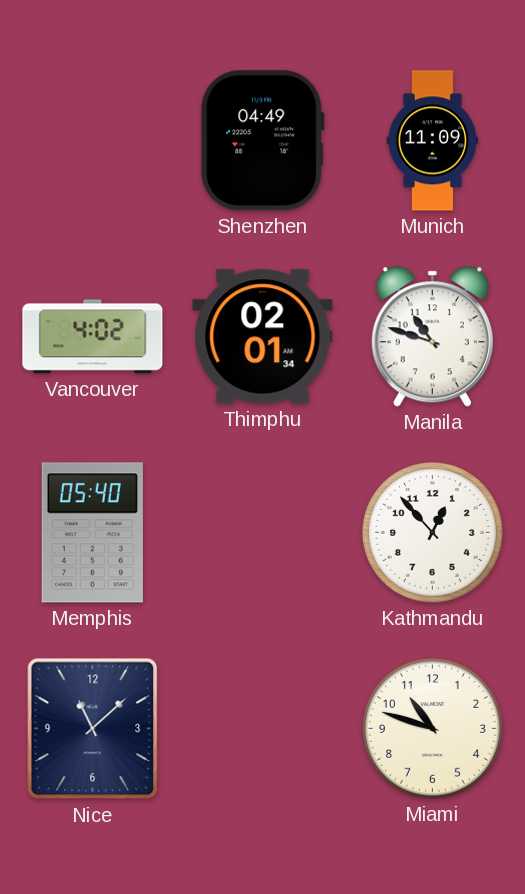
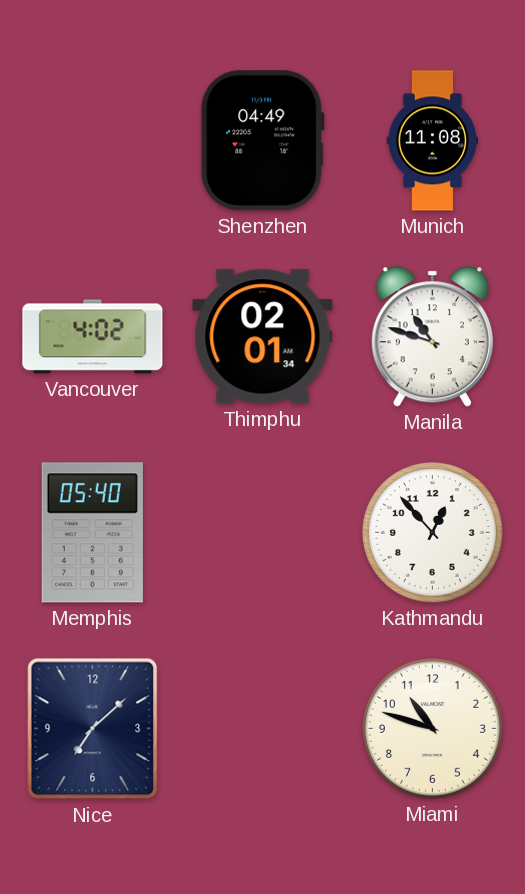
Munich: 11:09 -> 11:08 (433, 141)
Nice: 11:08 -> 7:08 (93, 729)
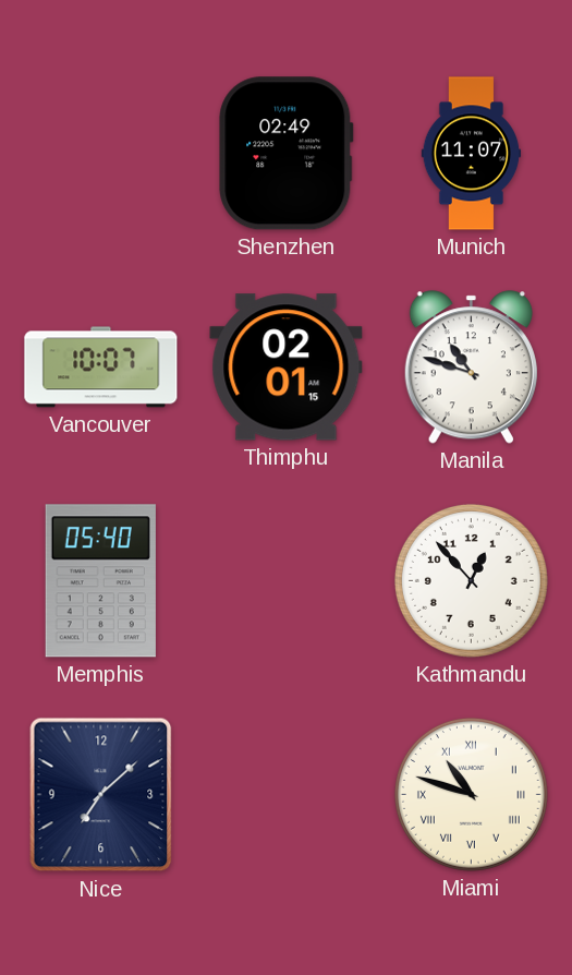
Shenzhen: 04:49 -> 02:49 (287, 154)
Munich: 11:08 -> 11:07 (472, 154)
Vancouver: 4:02 -> 10:07 (101, 368)
Thimphu: 02:01:34 -> 02:01:15 (287, 368)
Miami numerals: Arabic -> Roman (471, 794)
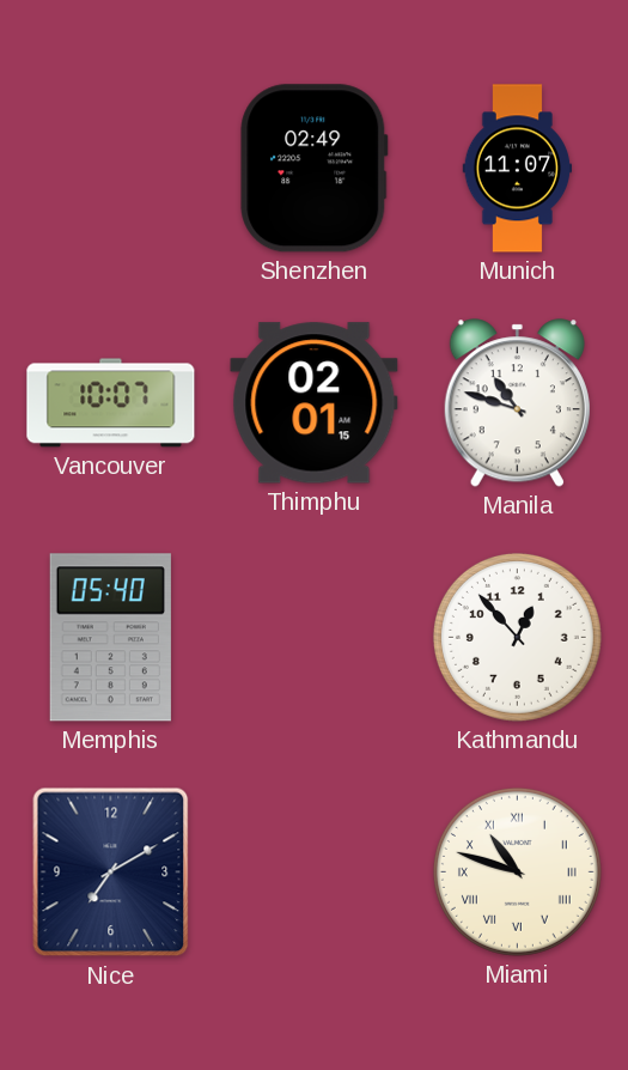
Nice: 7:08 -> 7:10 (111, 873)
